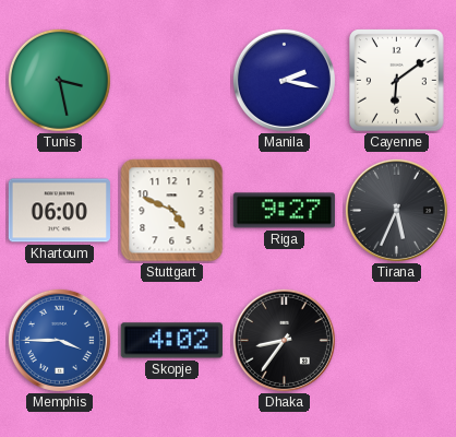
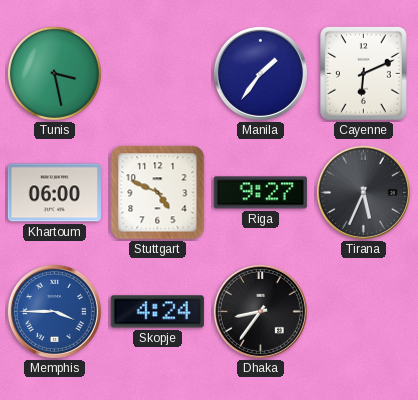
Manila: 2:17 -> 1:36 (260, 73)
Cayenne: 6:09 -> 6:11 (364, 74)
Skopje: 4:02 -> 4:24 (157, 312)
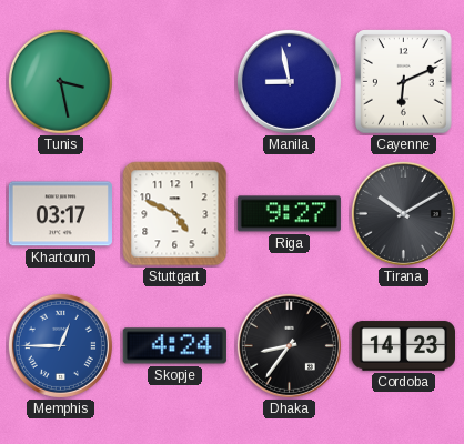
Manila: 1:36 -> 8:58 (289, 81)
Khartoum: 06:00 -> 03:17 (60, 214)
Tirana: 5:34 -> 10:10 (403, 213)
Memphis: 3:45 -> 12:45 (60, 345)
Cordoba: none -> 14:23 (403, 346)
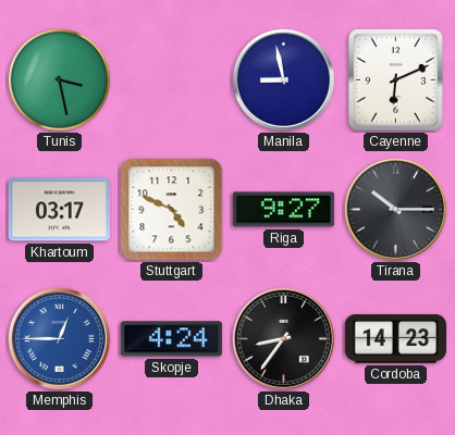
Tirana: 10:10 -> 10:15 (395, 209)
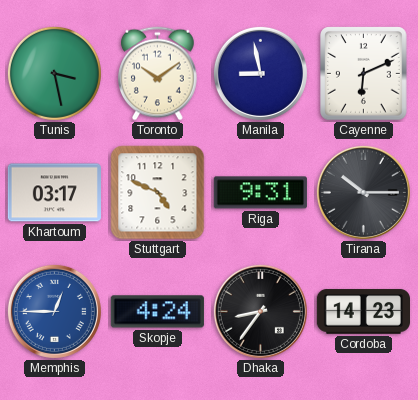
Toronto: none -> 10:09 (158, 74)
Riga: 9:27 -> 9:31 (260, 193)
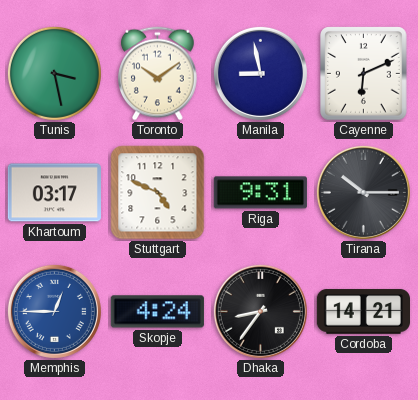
Cordoba: 14:23 -> 14:21 (363, 312)
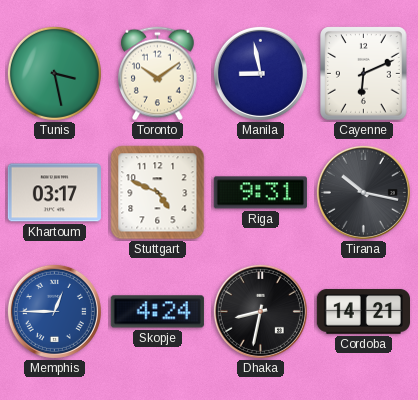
Tirana: 10:15 -> 10:17 (363, 192)
Dhaka: 8:36 -> 8:32 (260, 311)
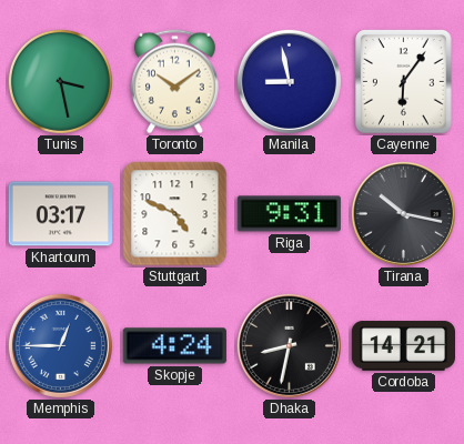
Cayenne: 6:11 -> 6:06 (404, 82)
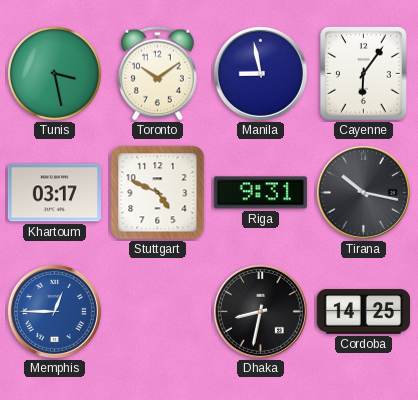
Skopje: 4:24 -> none (174, 346)
Cordoba: 14:21 -> 14:25 (363, 312)
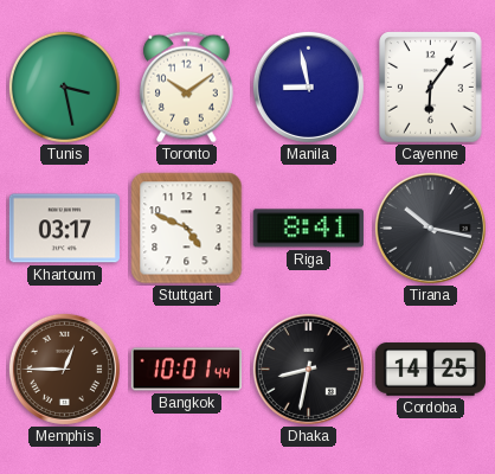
Riga: 9:31 -> 8:41 (308, 229)
Memphis dial: blue -> brown (64, 369)
Bangkok: none -> 10:01 (186, 370)
